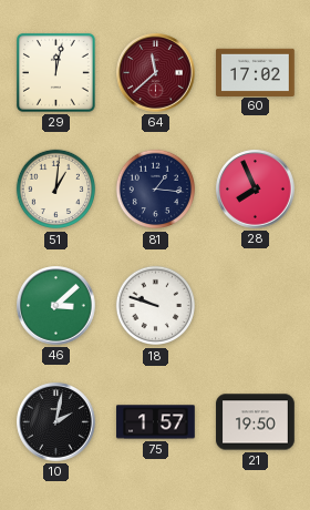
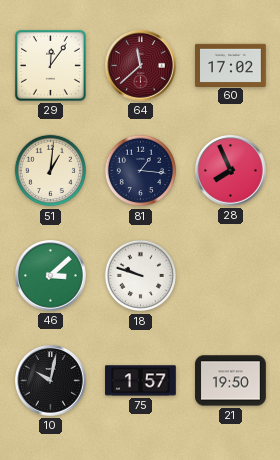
29: 12:02 -> 12:06 (50, 65)
10: 2:02 -> 10:02 (51, 381)
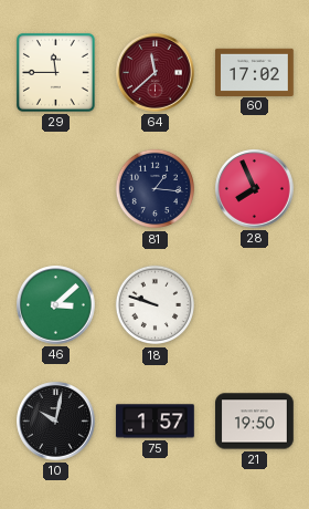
29: 12:06 -> 11:45 (55, 72)
51: 1:01 -> none (51, 171)
